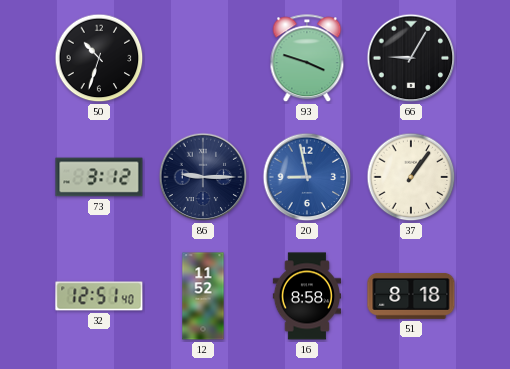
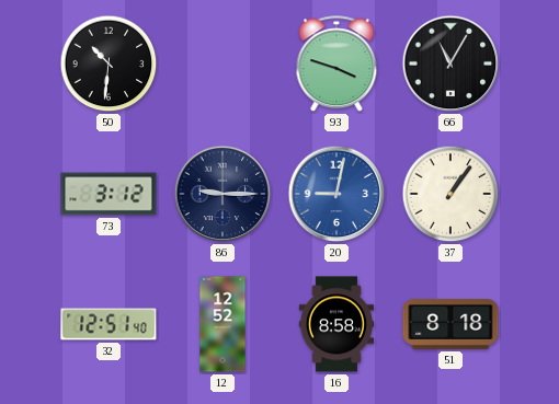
50: 10:33 -> 10:31 (109, 64)
66: 9:05 -> 11:05 (450, 64)
20: 8:58 -> 9:02 (336, 194)
12: 11:52 -> 12:52 (223, 324)
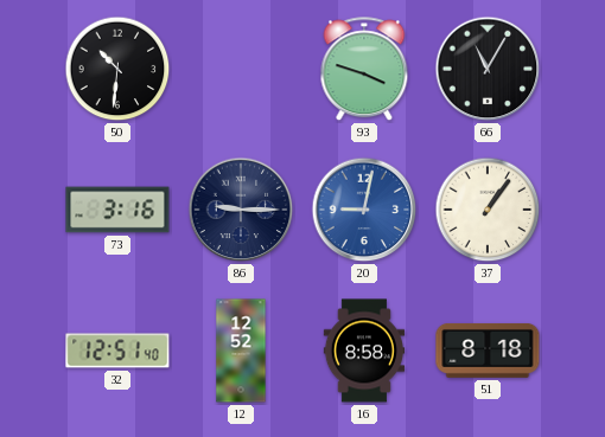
73: 3:12 -> 3:16 (117, 210)
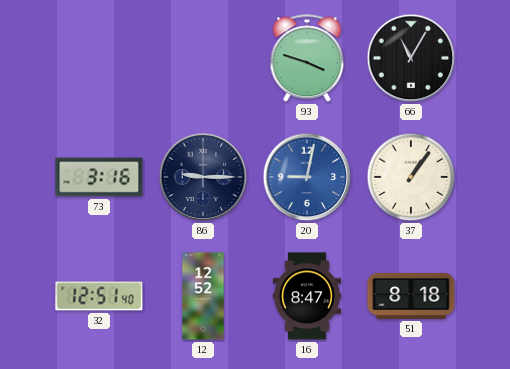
50: 10:31 -> none (117, 69)
16: 8:58 -> 8:47 (306, 296)
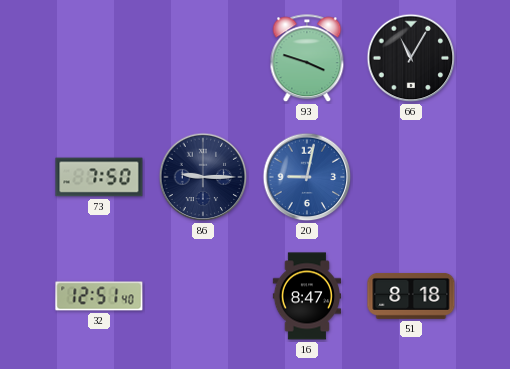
73: 3:16 -> 7:50 (99, 177)
37: 1:06 -> none (411, 177)
12: 12:52 -> none (203, 296)
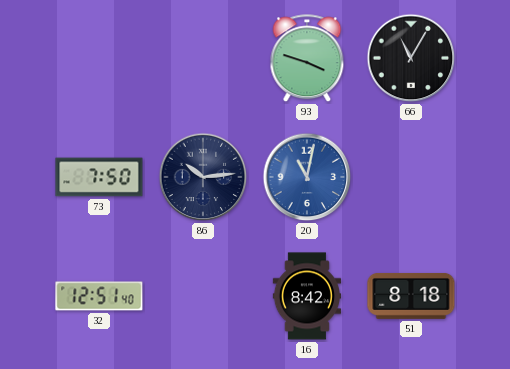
86: 9:15 -> 10:14 (203, 177)
20: 9:02 -> 11:02 (307, 177)
16: 8:47 -> 8:42 (306, 296)
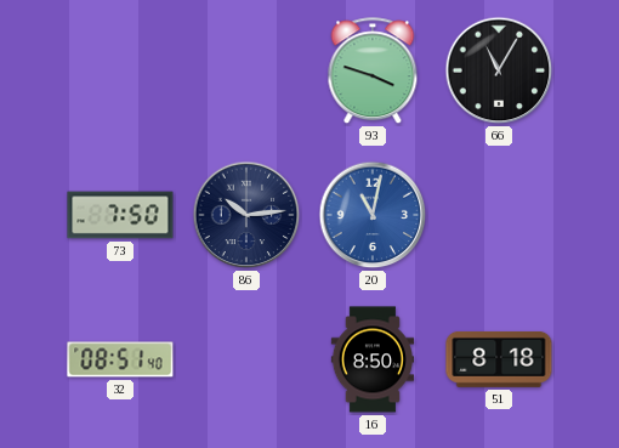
32: 12:51 -> 08:51 (120, 359)
16: 8:42 -> 8:50 (371, 359)
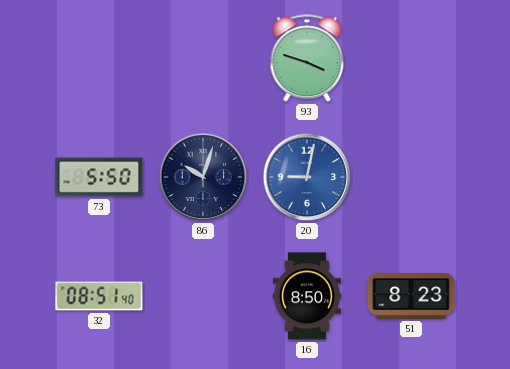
66: 11:05 -> none (499, 70)
73: 7:50 -> 5:50 (99, 177)
86: 10:14 -> 10:03 (203, 177)
20: 11:02 -> 9:02 (307, 177)
51: 8:18 -> 8:23 (411, 296)
